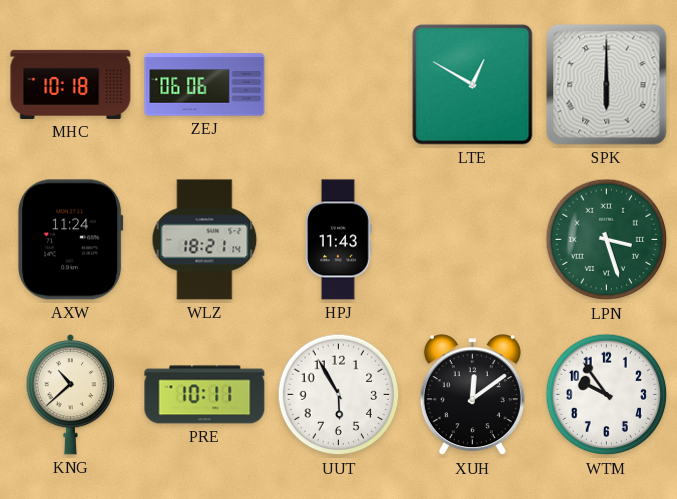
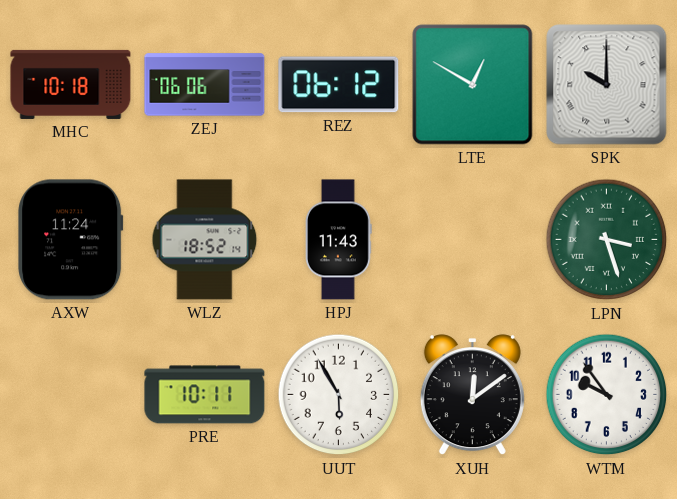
REZ: none -> 06:12 (339, 85)
SPK: 6:00 -> 10:00 (607, 85)
WLZ: 18:21 -> 18:52 (205, 240)
KNG: 10:38 -> none (70, 395)
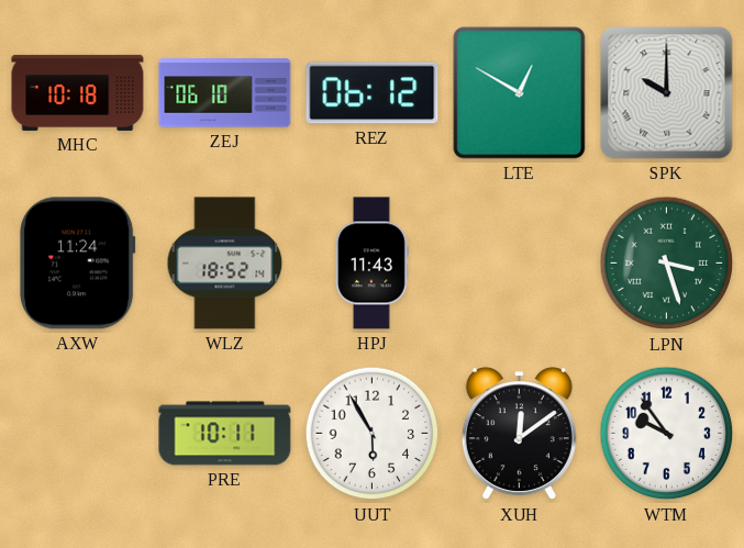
ZEJ: 06:06 -> 06:10 (225, 93)
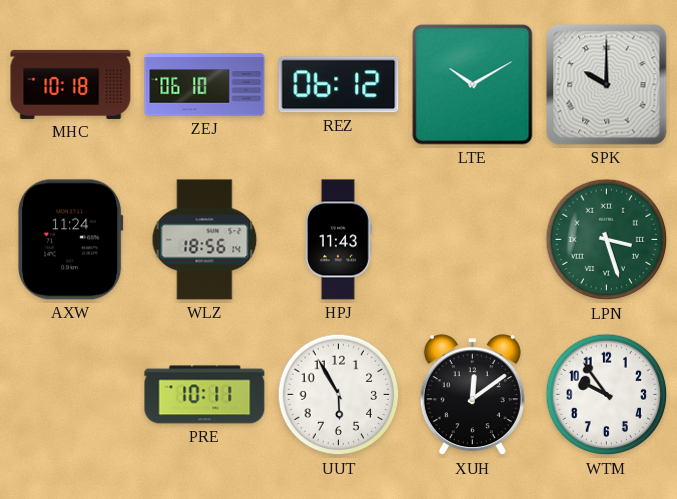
LTE: 12:50 -> 10:10 (473, 85)
WLZ: 18:52 -> 18:56 (205, 240)
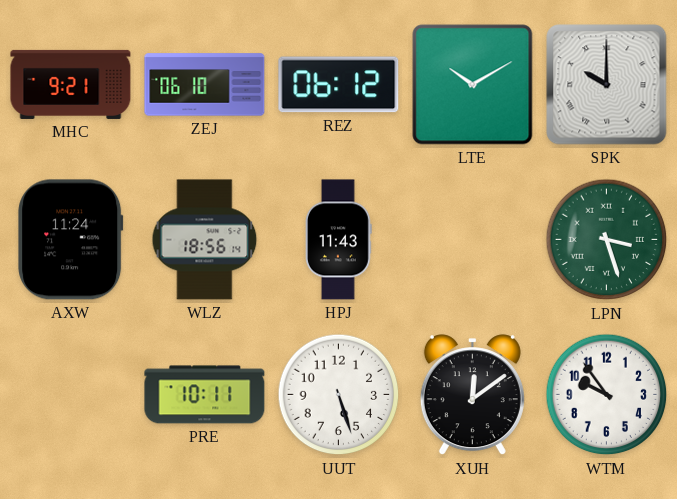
MHC: 10:18 -> 9:21 (71, 84)
UUT: 5:55 -> 5:27 (339, 395)
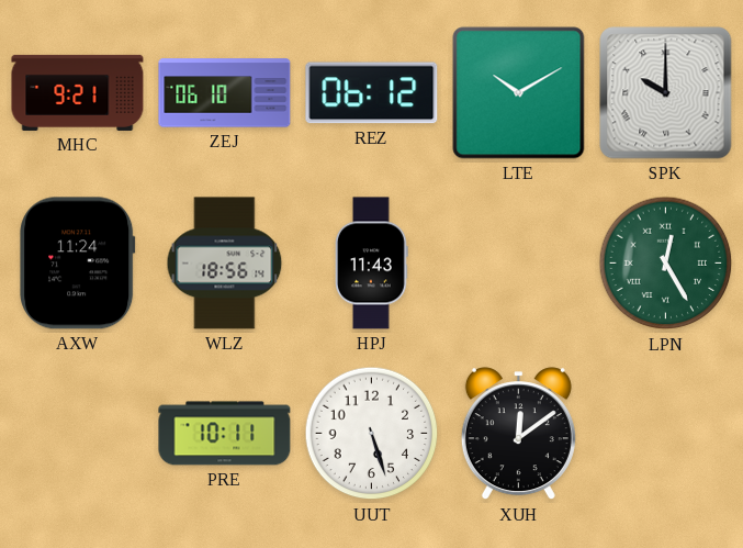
LPN: 3:27 -> 12:25 (666, 264)
WTM: 9:54 -> none (607, 395)
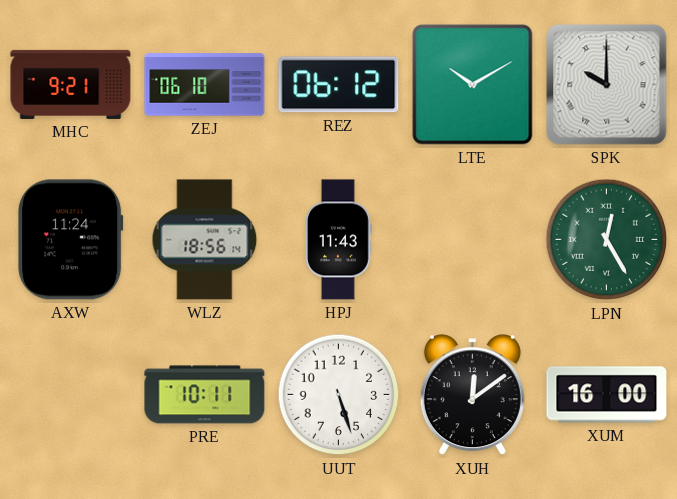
XUM: none -> 16:00 (607, 395)
